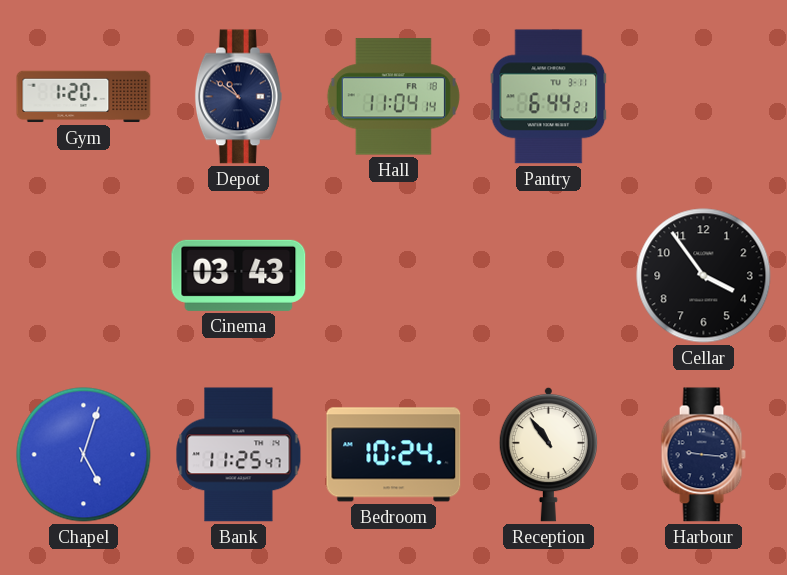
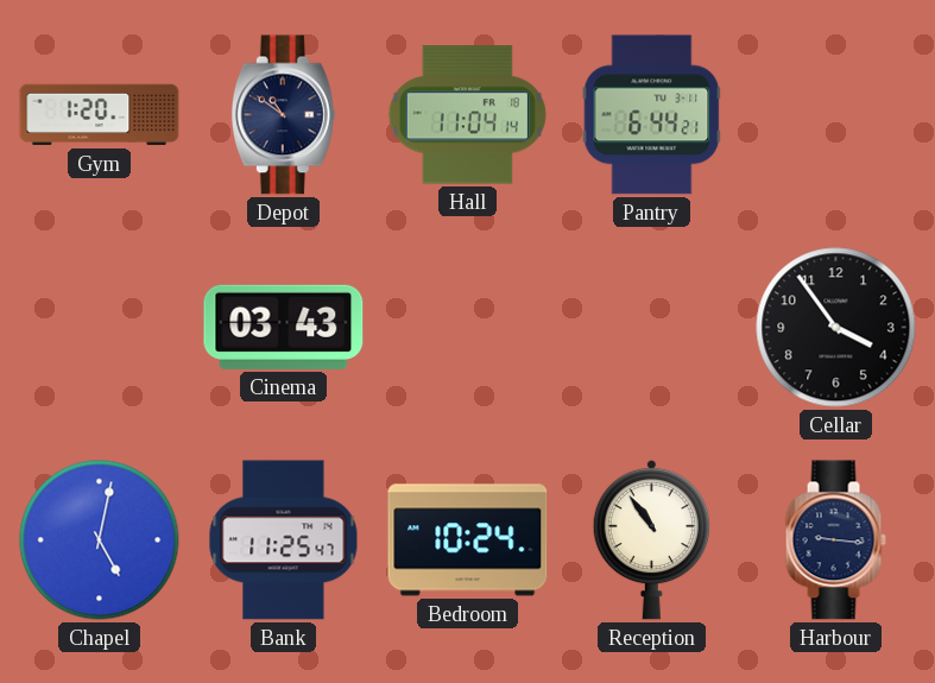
Chapel: 5:03 -> 5:02 (100, 540)
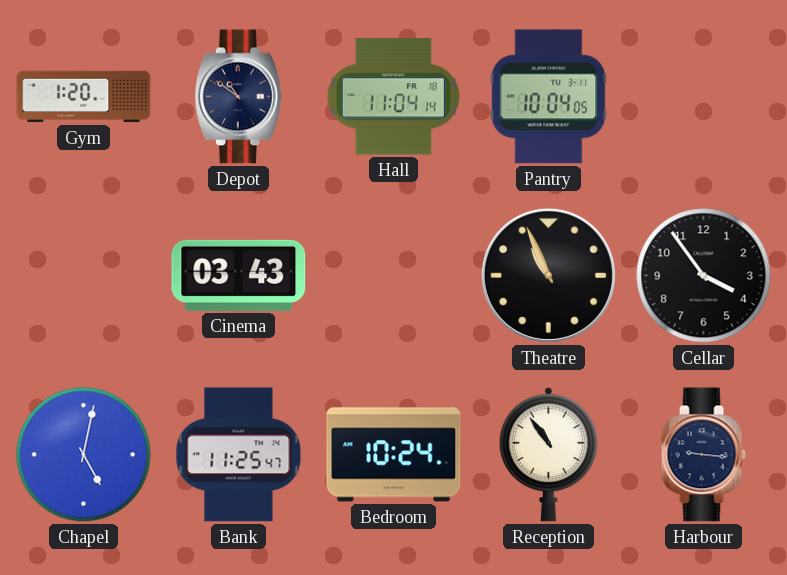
Pantry: 6:44 -> 10:04 (549, 97)
Theatre: none -> 10:56 (548, 275)
